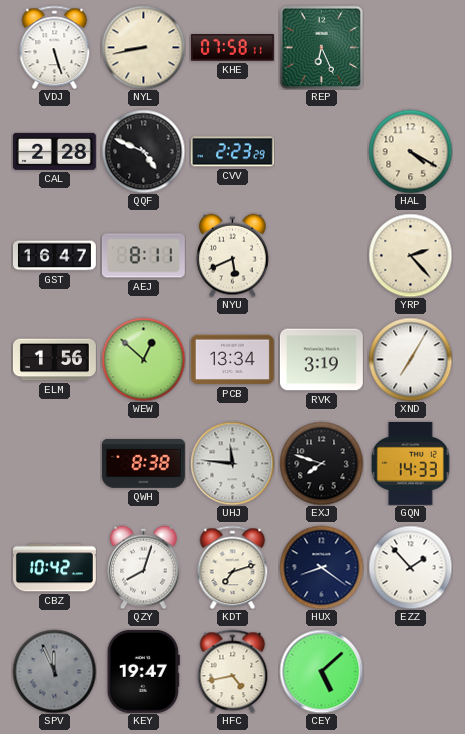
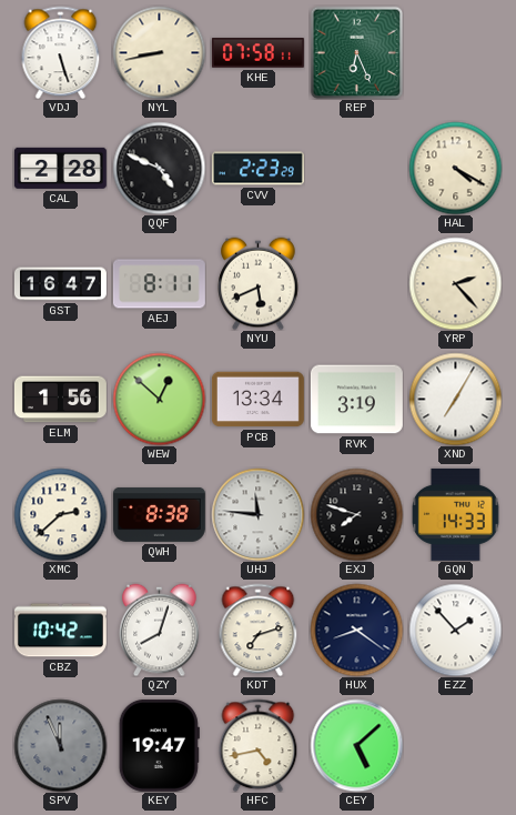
XMC: none -> 2:38 (60, 514)
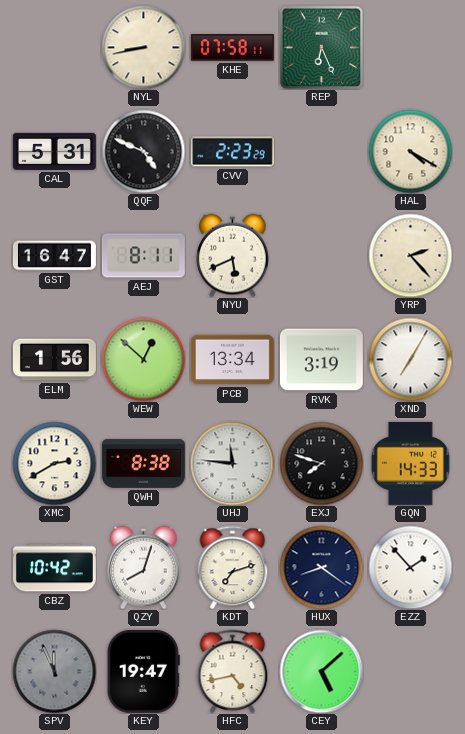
VDJ: 5:27 -> none (61, 52)
CAL: 2:28 -> 5:31 (54, 151)
XMC: 2:38 -> 2:40 (54, 463)
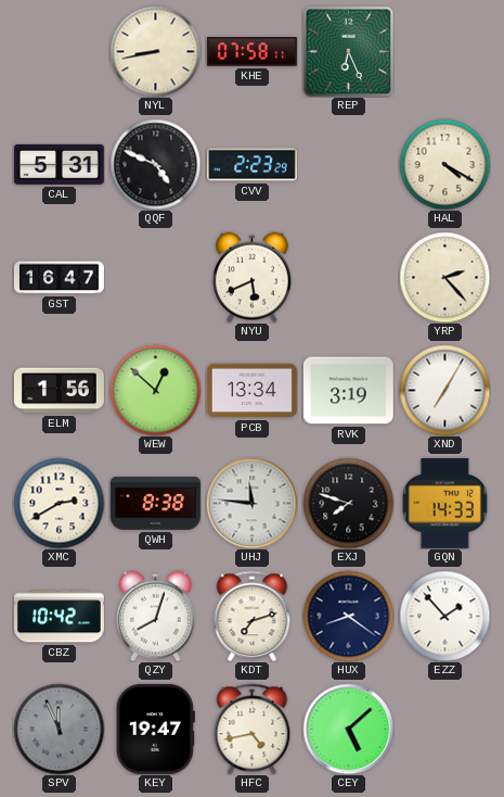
AEJ: 8:11 -> none (143, 256)
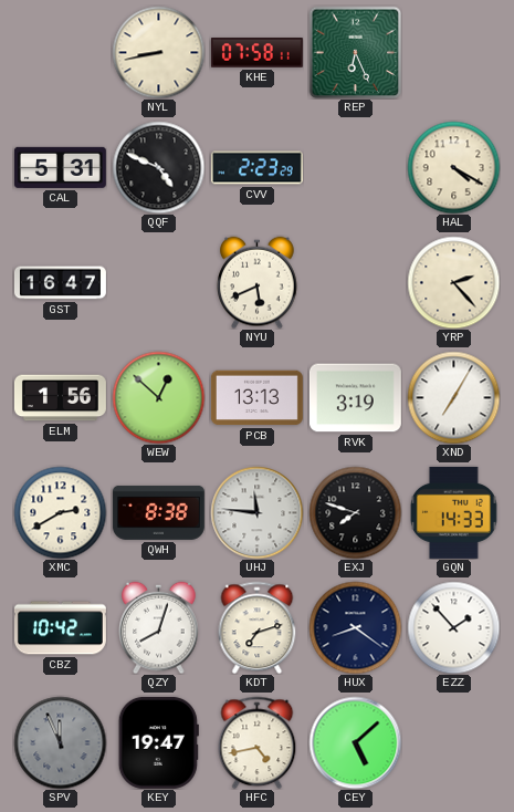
PCB: 13:34 -> 13:13 (256, 398)
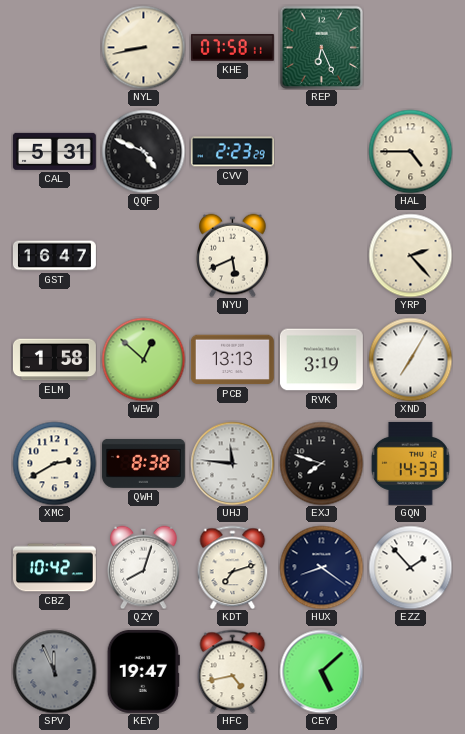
HAL: 4:20 -> 4:45 (410, 151)
ELM: 1:56 -> 1:58 (54, 360)
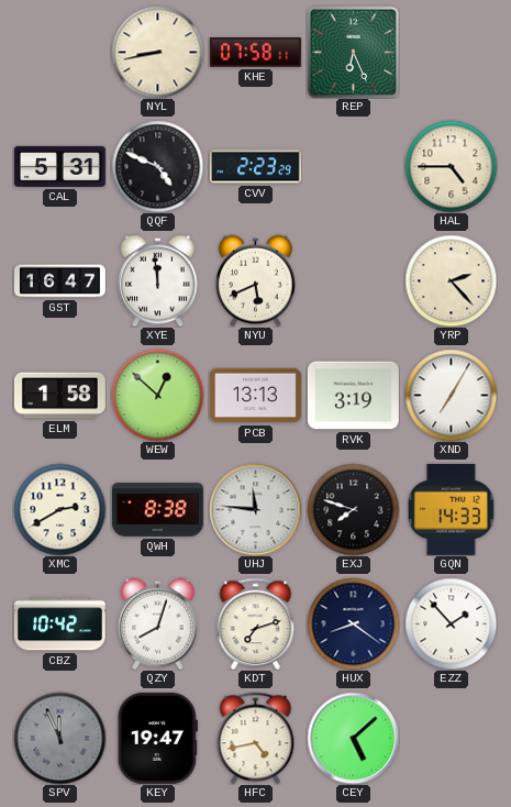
XYE: none -> 11:59 (158, 280)
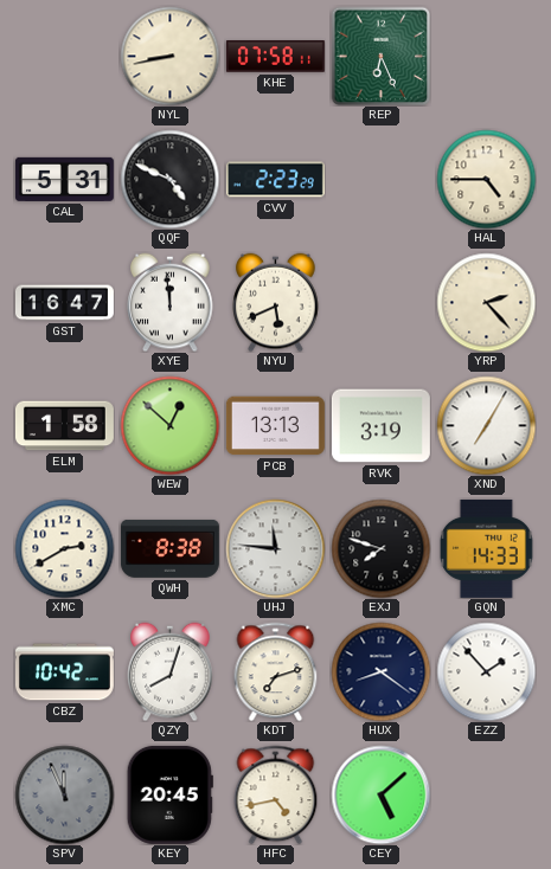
KEY: 19:47 -> 20:45 (169, 794)
